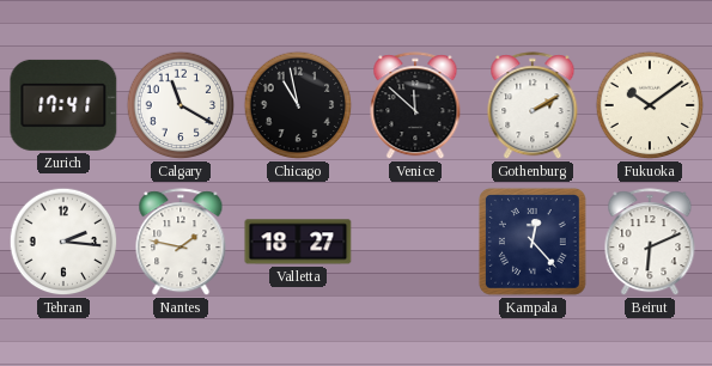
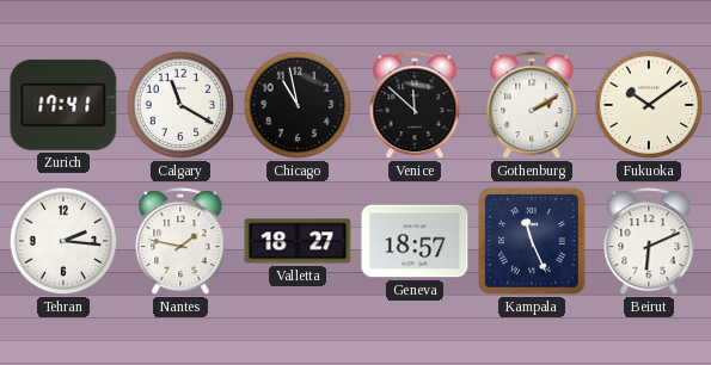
Geneva: none -> 18:57 (415, 241)
Kampala: 12:23 -> 11:26 (532, 241)
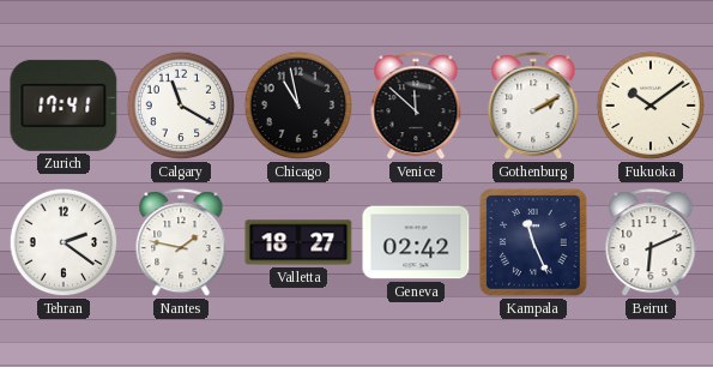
Tehran: 2:16 -> 2:21 (64, 242)
Geneva: 18:57 -> 02:42 (416, 242)
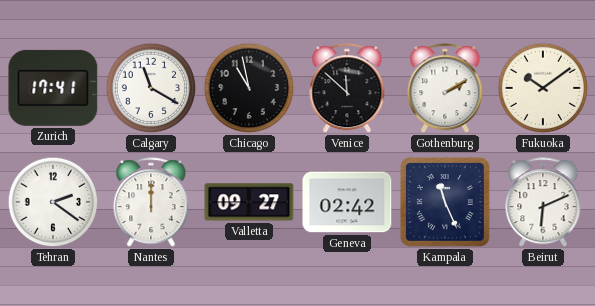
Nantes: 1:47 -> 12:00 (151, 203)
Valletta: 18:27 -> 09:27 (249, 202)
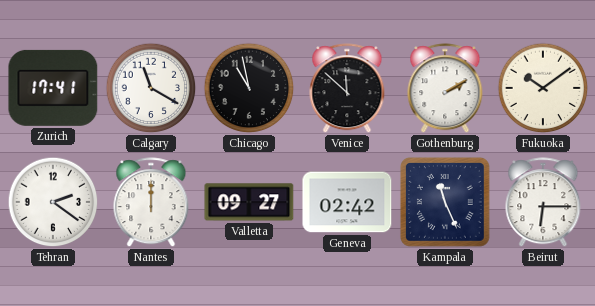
Beirut: 6:11 -> 6:15 (543, 203)
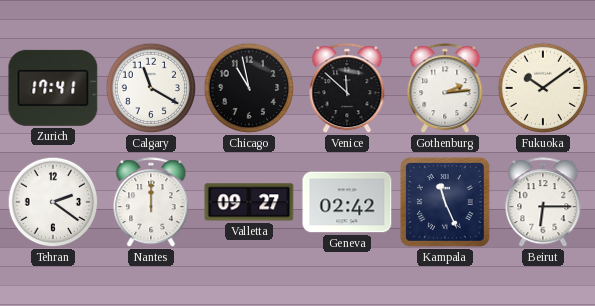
Gothenburg: 2:10 -> 2:14 (445, 89)
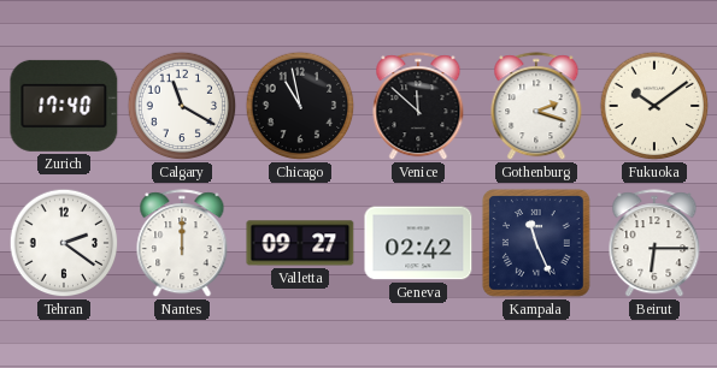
Zurich: 17:41 -> 17:40 (64, 106)
Gothenburg: 2:14 -> 2:18 (536, 107)
